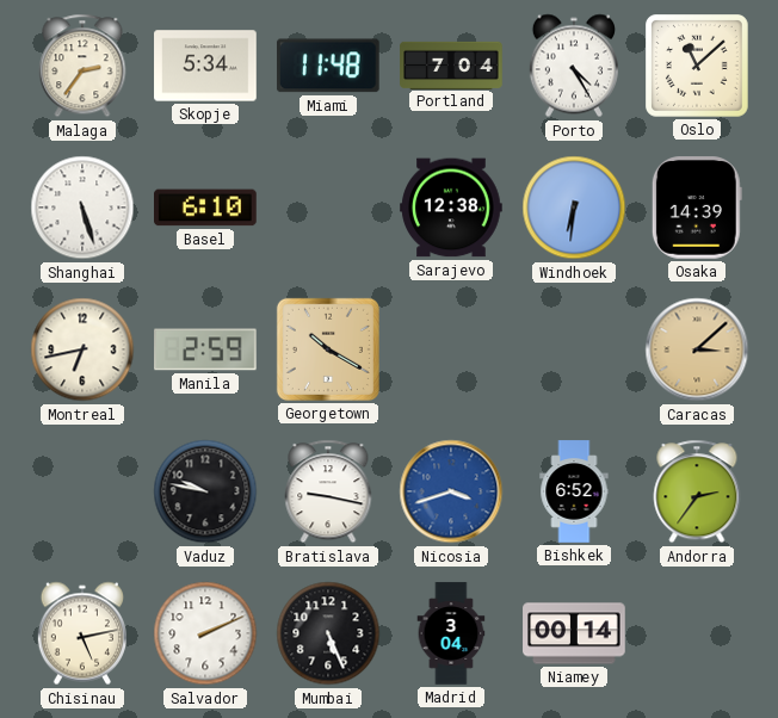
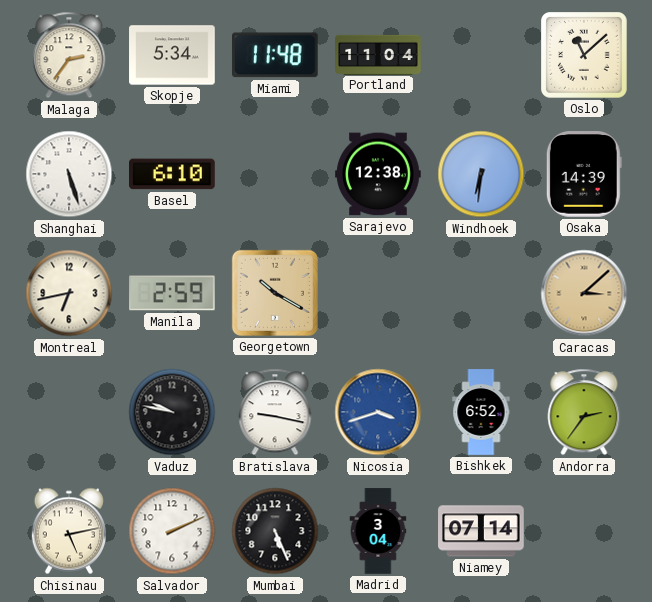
Portland: 7:04 -> 11:04 (378, 54)
Porto: 4:25 -> none (574, 66)
Niamey: 00:14 -> 07:14 (481, 531)
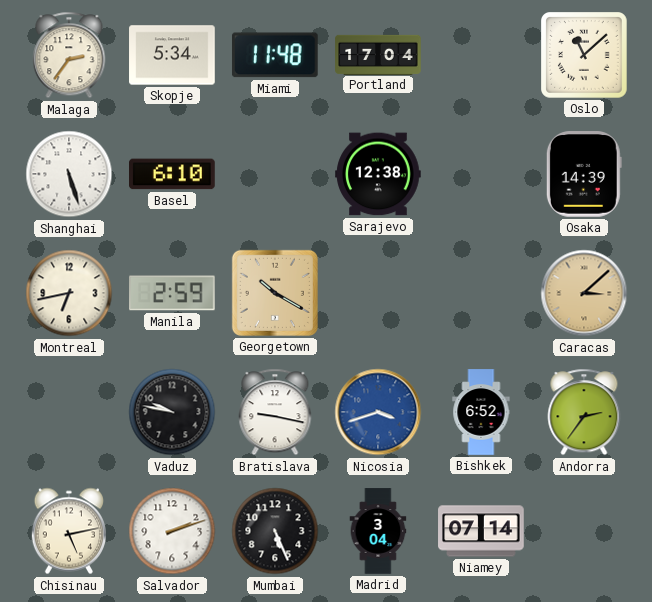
Portland: 11:04 -> 17:04 (378, 54)
Windhoek: 6:31 -> none (481, 174)
Salvador: 2:11 -> 2:12 (172, 531)
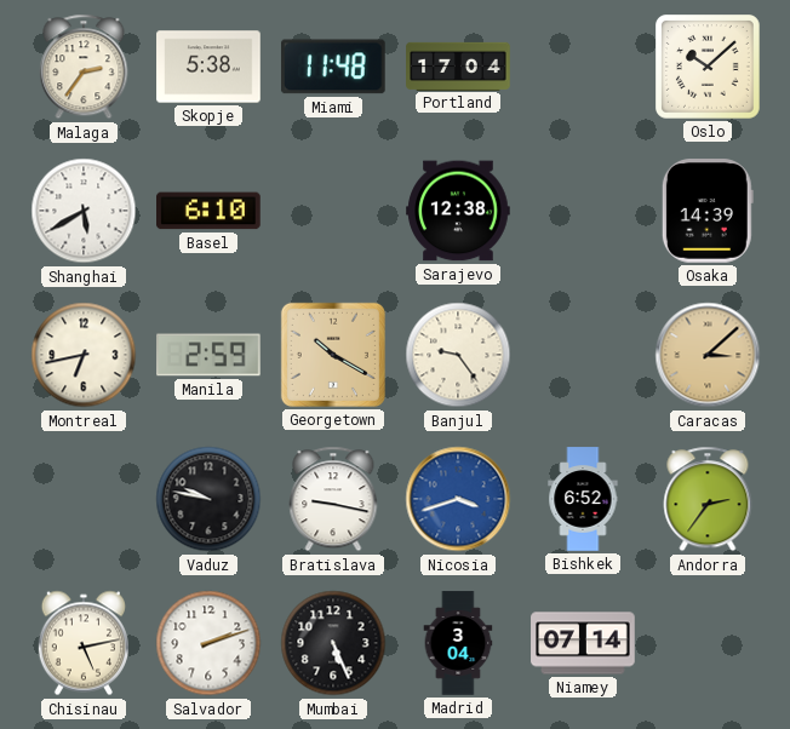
Skopje: 5:34 -> 5:38 (208, 67)
Oslo: 11:08 -> 10:08 (709, 68)
Shanghai: 5:27 -> 5:40 (84, 211)
Banjul: none -> 9:24 (458, 355)
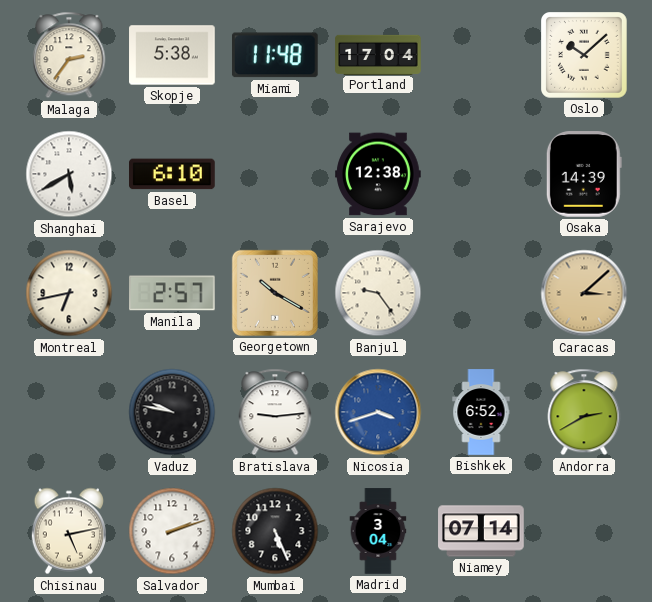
Manila: 2:59 -> 2:57 (172, 293)
Bratislava: 9:17 -> 9:14 (275, 412)
Andorra: 2:36 -> 2:40 (584, 412)
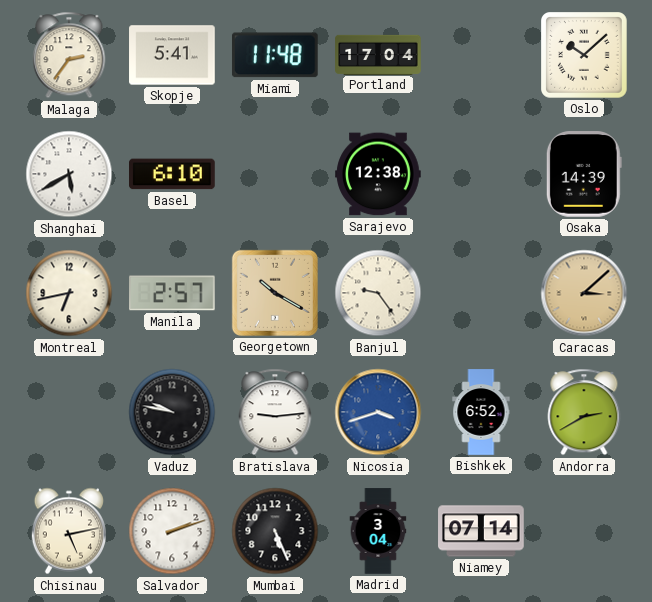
Skopje: 5:38 -> 5:41 (172, 55)
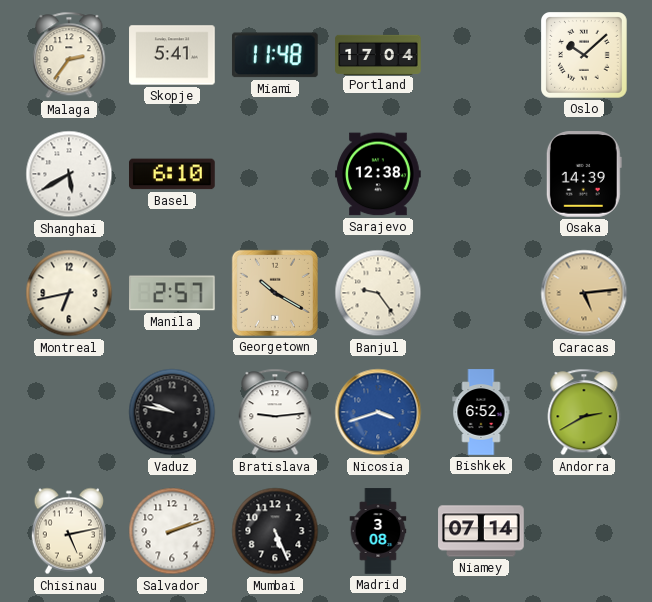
Caracas: 3:08 -> 5:14 (584, 293)
Madrid: 3:04 -> 3:08 (378, 531)
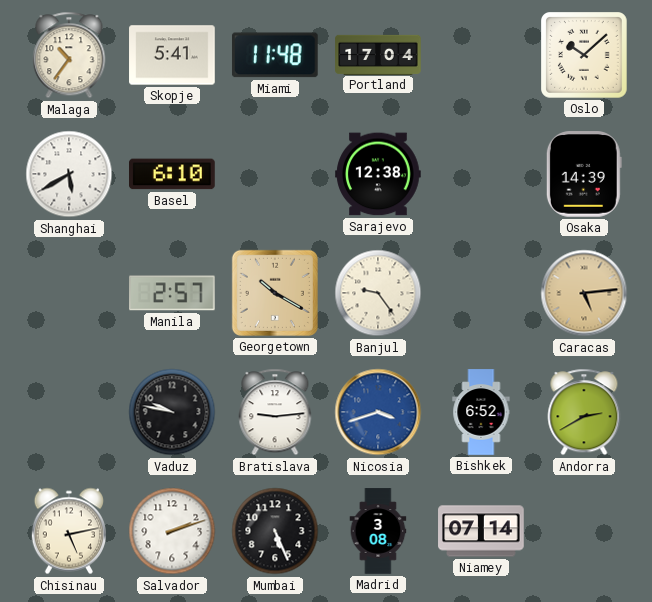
Malaga: 2:36 -> 10:36 (69, 55)
Montreal: 6:43 -> none (69, 293)
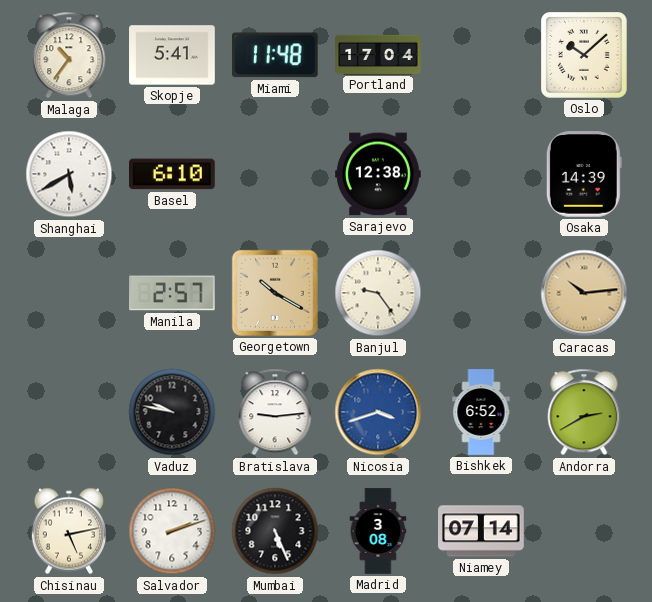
Caracas: 5:14 -> 10:14 (584, 293)
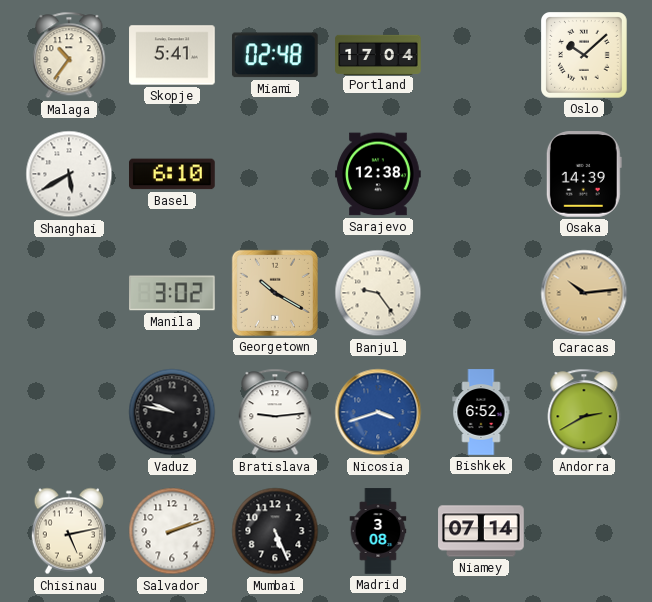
Miami: 11:48 -> 02:48 (275, 55)
Manila: 2:57 -> 3:02 (172, 293)
